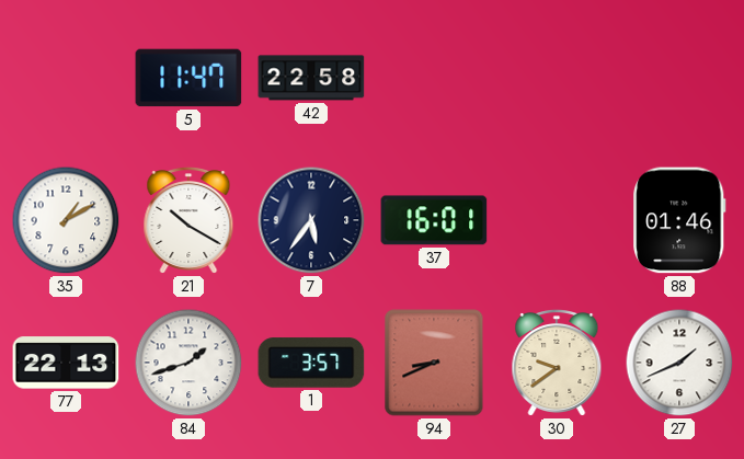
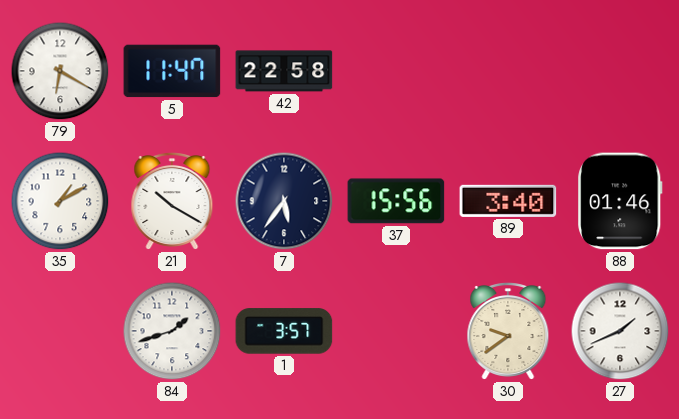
79: none -> 6:20 (60, 71)
37: 16:01 -> 15:56 (396, 201)
89: none -> 3:40 (508, 201)
77: 22:13 -> none (66, 363)
94: 8:41 -> none (434, 363)
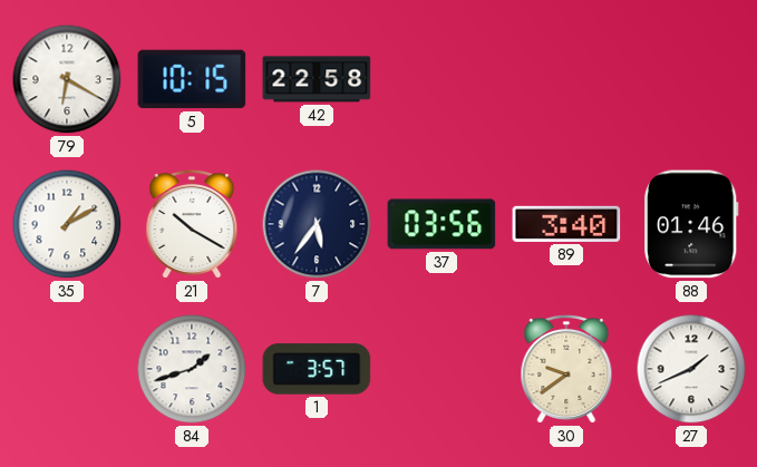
5: 11:47 -> 10:15 (192, 79)
37: 15:56 -> 03:56 (441, 224)
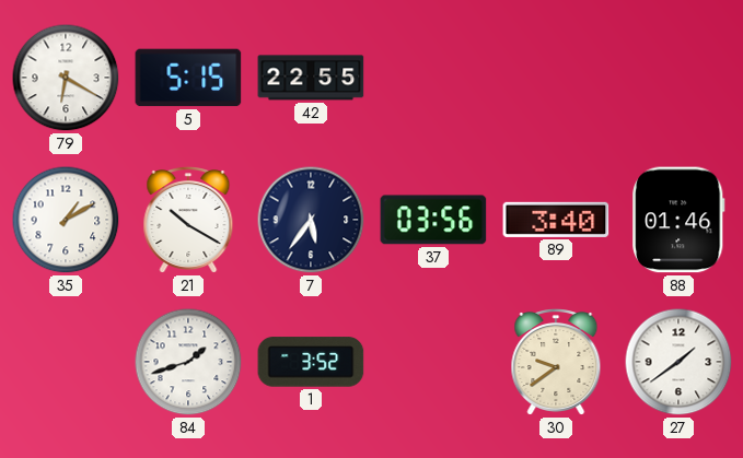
5: 10:15 -> 5:15 (188, 78)
42: 22:58 -> 22:55 (311, 78)
1: 3:57 -> 3:52 (311, 362)
27: 1:41 -> 1:39 (678, 362)
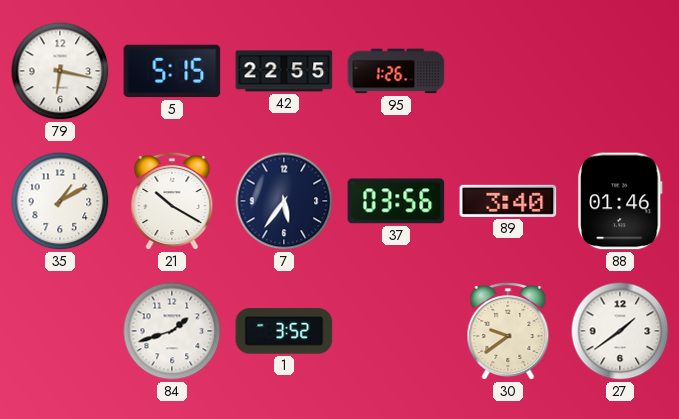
79: 6:20 -> 6:17 (60, 71)
95: none -> 1:26 (396, 71)
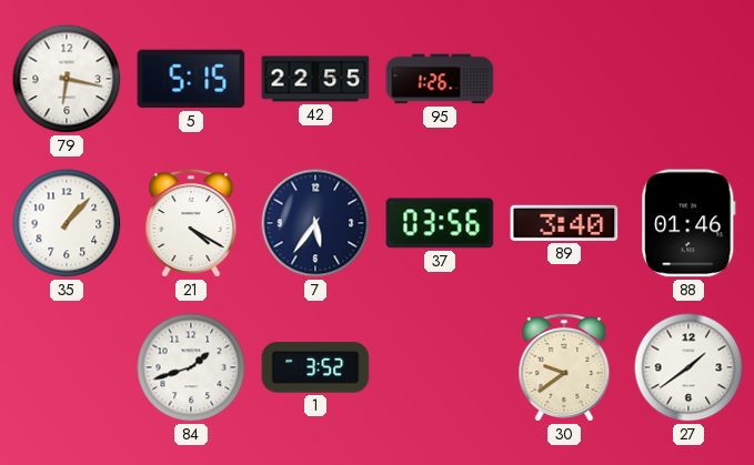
35: 1:10 -> 1:07 (67, 223)
21: 10:20 -> 4:20 (191, 224)
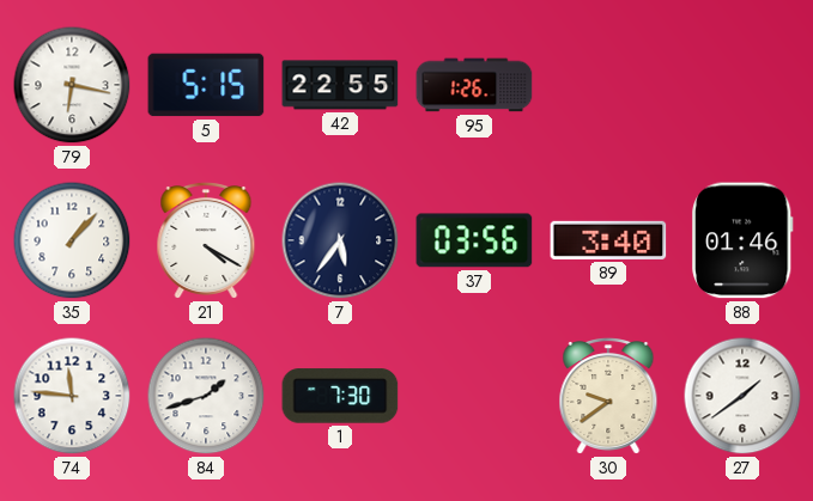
74: none -> 11:46 (72, 396)
1: 3:52 -> 7:30 (340, 396)
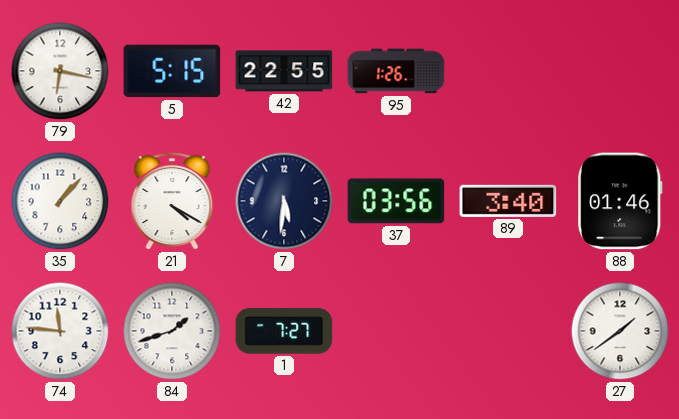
7: 5:36 -> 5:31 (284, 201)
1: 7:30 -> 7:27 (284, 331)
30: 9:39 -> none (608, 397)
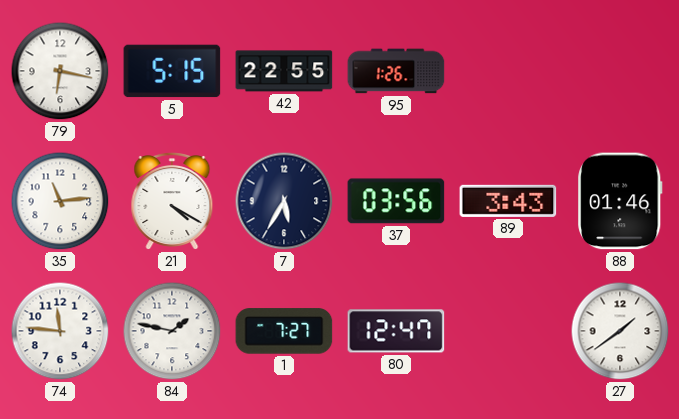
35: 1:07 -> 11:14 (60, 201)
7: 5:31 -> 5:35 (284, 201)
89: 3:40 -> 3:43 (508, 201)
84: 1:42 -> 1:47 (172, 331)
80: none -> 12:47 (396, 331)
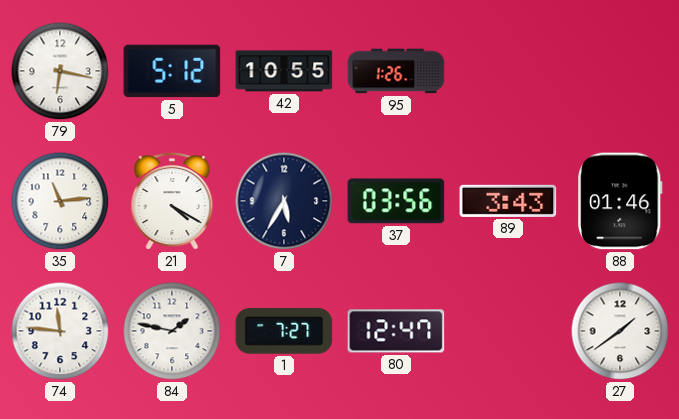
5: 5:15 -> 5:12 (172, 71)
42: 22:55 -> 10:55 (284, 71)
